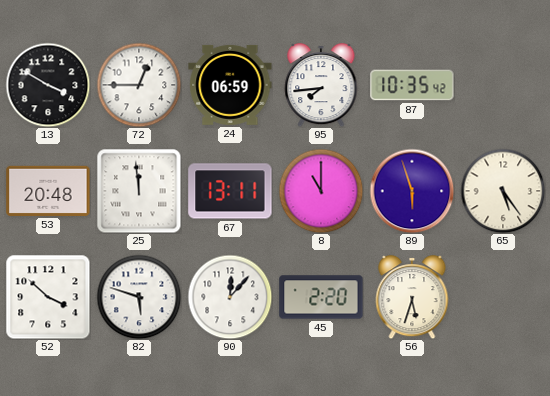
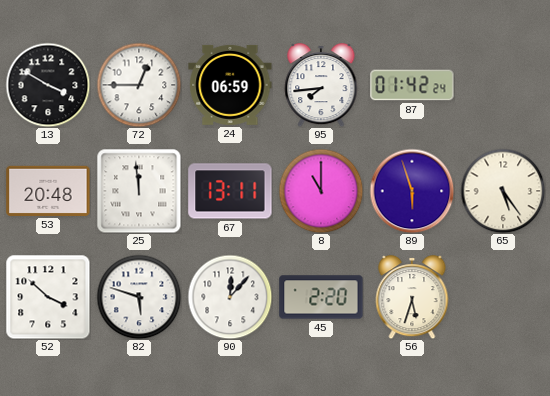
87: 10:35 -> 01:42 (412, 85)
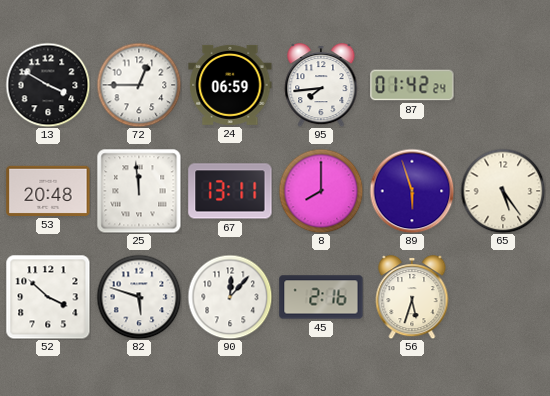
8: 11:00 -> 8:00 (321, 191)
45: 2:20 -> 2:16 (321, 297)
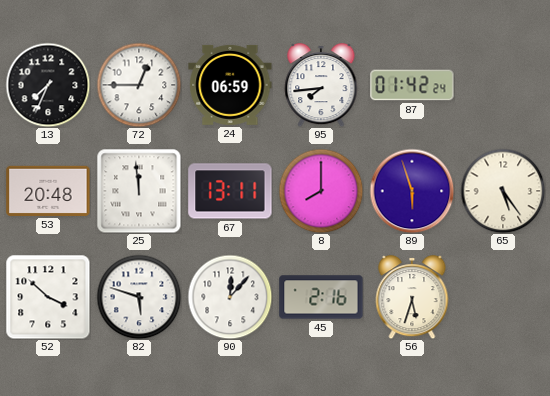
13: 3:50 -> 7:34 (48, 85)
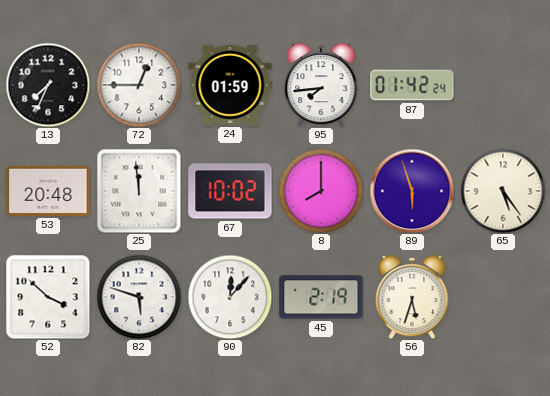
24: 06:59 -> 01:59 (230, 85)
67: 13:11 -> 10:02 (230, 191)
45: 2:16 -> 2:19 (321, 297)
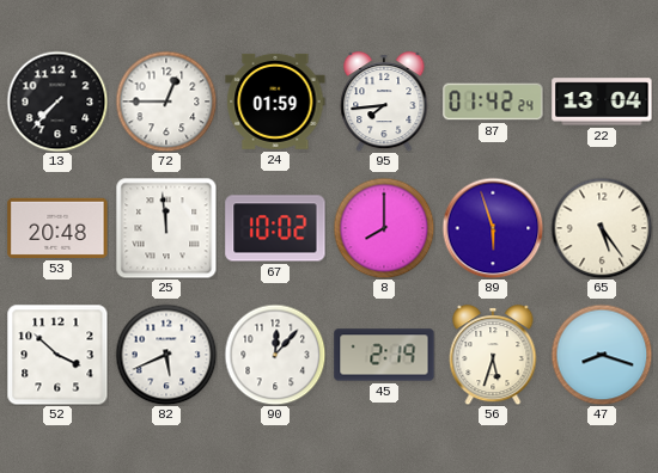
13: 7:34 -> 7:37 (57, 102)
22: none -> 13:04 (602, 102)
82: 5:48 -> 5:41 (166, 355)
47: none -> 8:18 (602, 355)
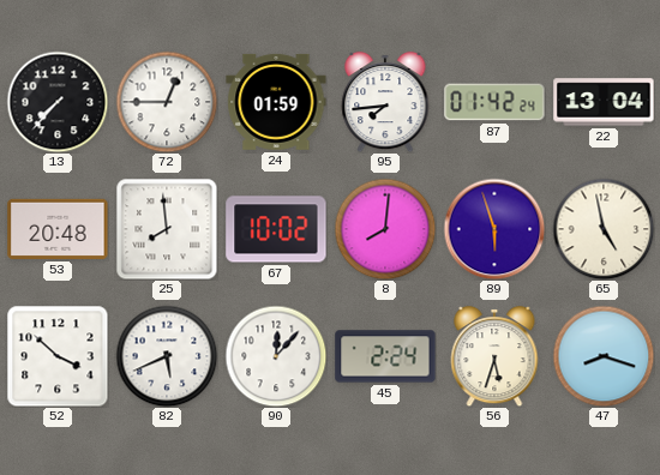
25: 11:59 -> 7:59 (167, 229)
8: 8:00 -> 8:01 (385, 229)
65: 5:24 -> 4:58 (604, 229)
45: 2:19 -> 2:24 (385, 356)
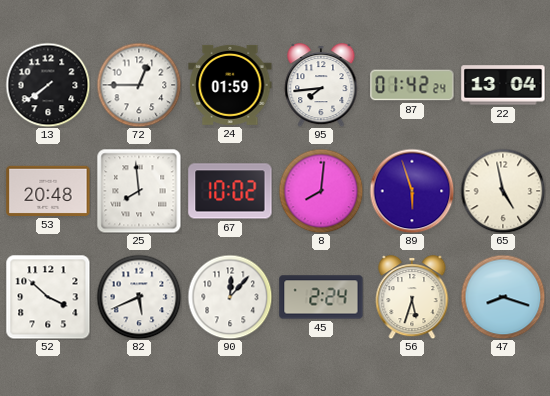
13: 7:37 -> 7:39 (48, 85)
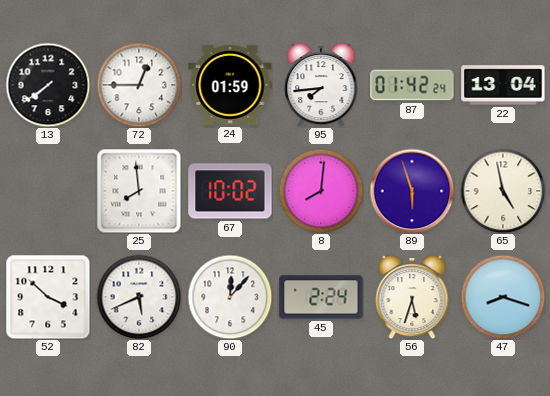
53: 20:48 -> none (48, 191)
